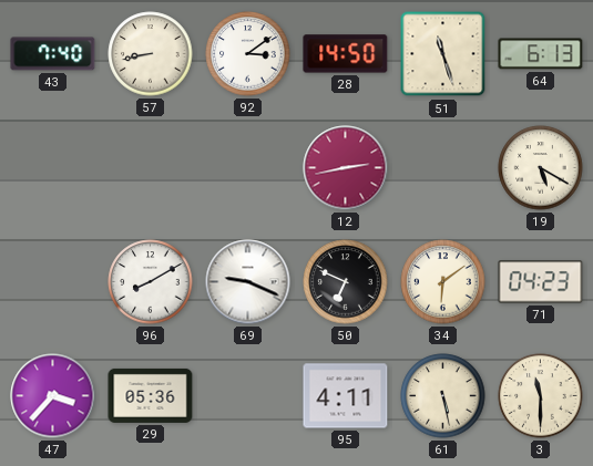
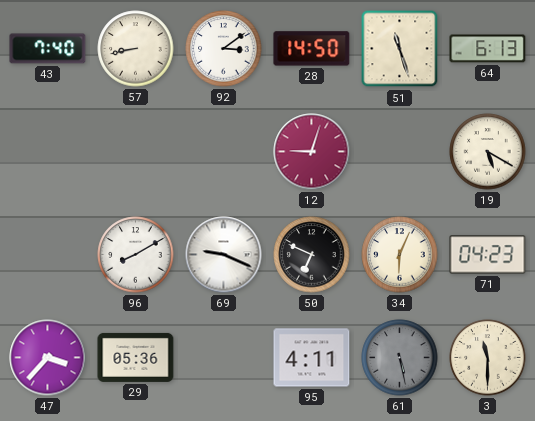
12: 2:43 -> 9:03 (312, 152)
34: 6:09 -> 6:04 (400, 255)
61 dial: cream -> grey (400, 358)
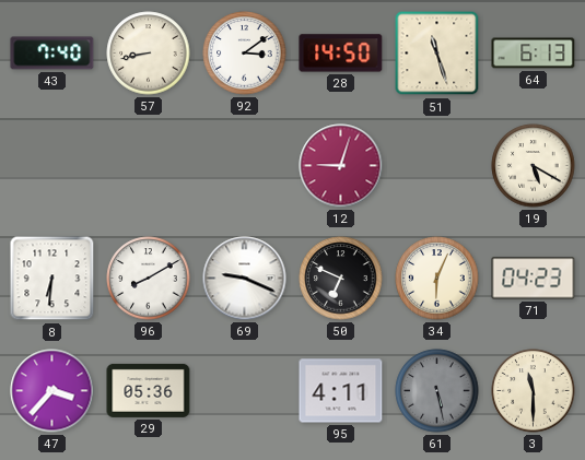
8: none -> 6:31 (52, 279)
